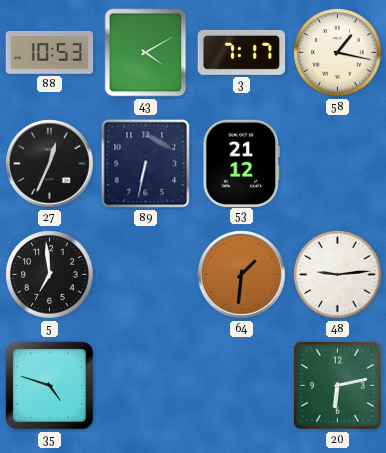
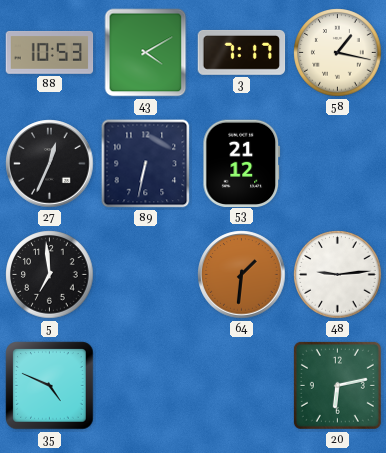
35: 4:48 -> 4:49 (50, 386)
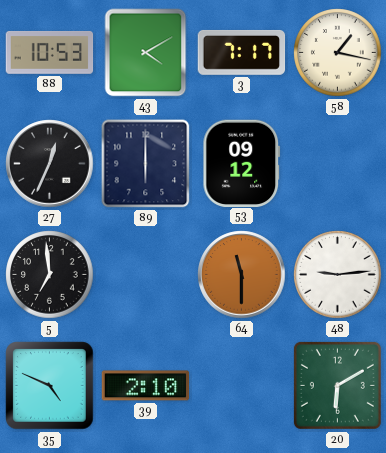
89: 6:32 -> 6:00 (146, 164)
53: 21:12 -> 09:12 (242, 163)
64: 1:31 -> 11:30 (242, 275)
39: none -> 2:10 (146, 386)
20: 6:13 -> 6:10 (337, 385)
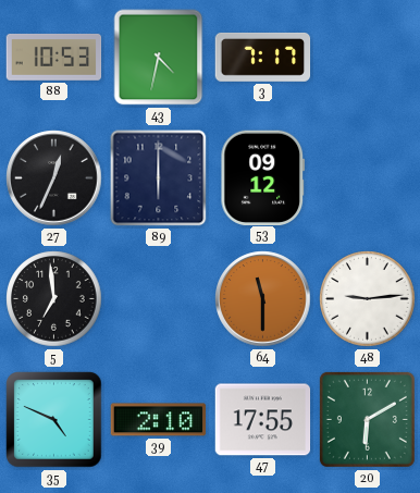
43: 4:10 -> 4:32 (159, 58)
58: 1:17 -> none (338, 53)
47: none -> 17:55 (263, 420)
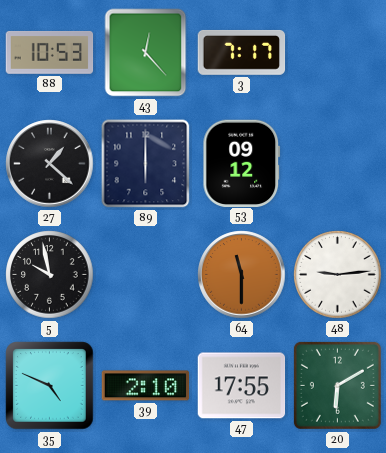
43: 4:32 -> 12:23 (146, 53)
27: 12:34 -> 1:22 (50, 164)
5: 6:59 -> 9:58 (50, 275)
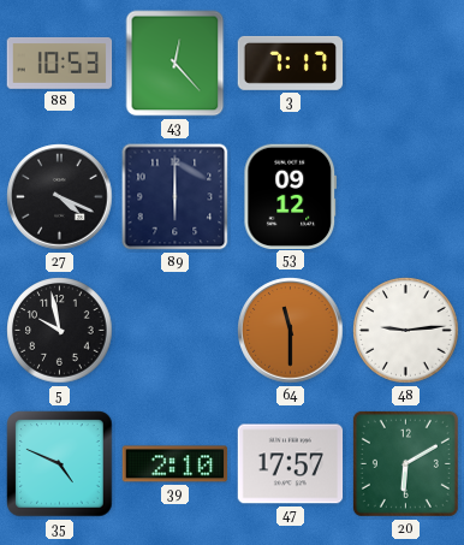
27: 1:22 -> 4:19 (60, 197)
47: 17:55 -> 17:57 (291, 464)
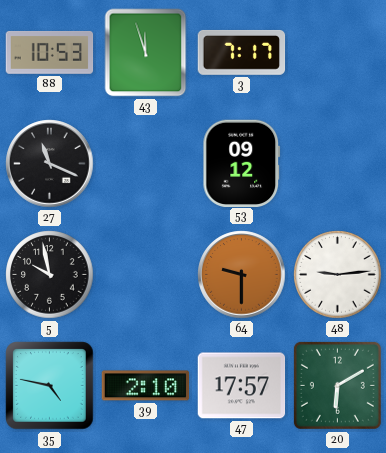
43: 12:23 -> 11:57 (146, 53)
27: 4:19 -> 11:19 (50, 164)
89: 6:00 -> none (176, 197)
64: 11:30 -> 9:30 (242, 275)
35: 4:49 -> 4:47 (50, 386)
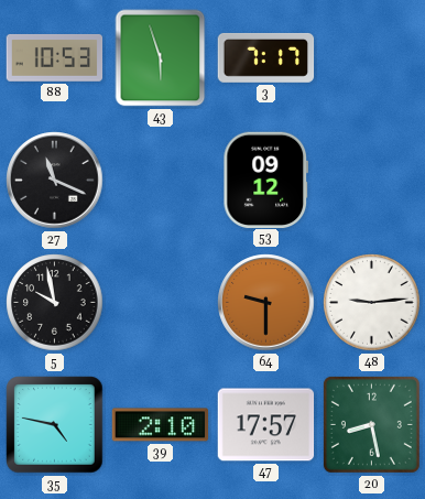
43: 11:57 -> 5:57 (161, 58)
20: 6:10 -> 8:28 (371, 424)
